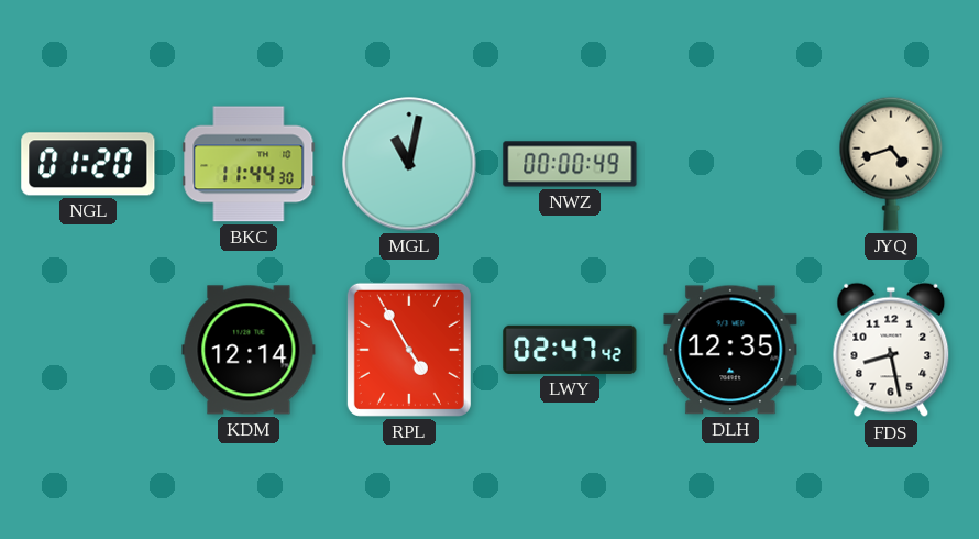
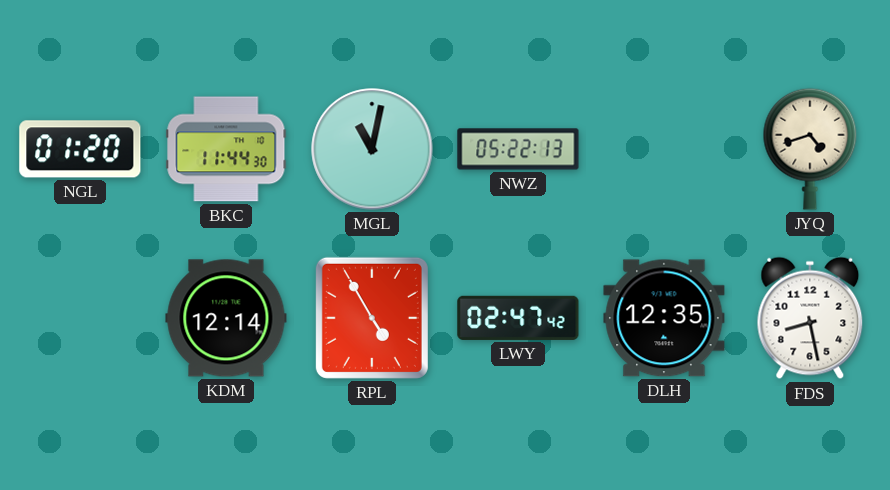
NWZ: 00:00 -> 05:22 (518, 149)
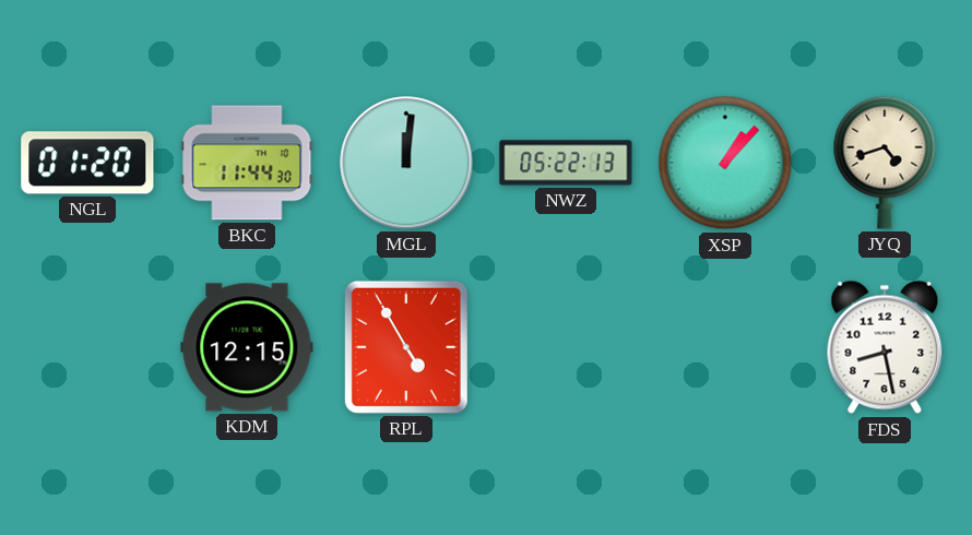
MGL: 11:02 -> 12:01 (406, 163)
XSP: none -> 1:07 (725, 163)
KDM: 12:14 -> 12:15 (247, 347)
LWY: 02:47 -> none (518, 318)
DLH: 12:35 -> none (664, 318)
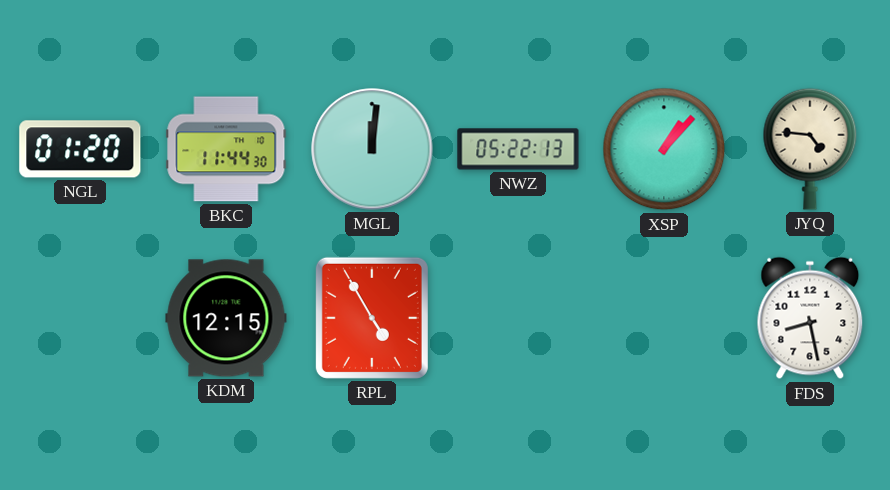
JYQ: 4:42 -> 4:46 (810, 149)
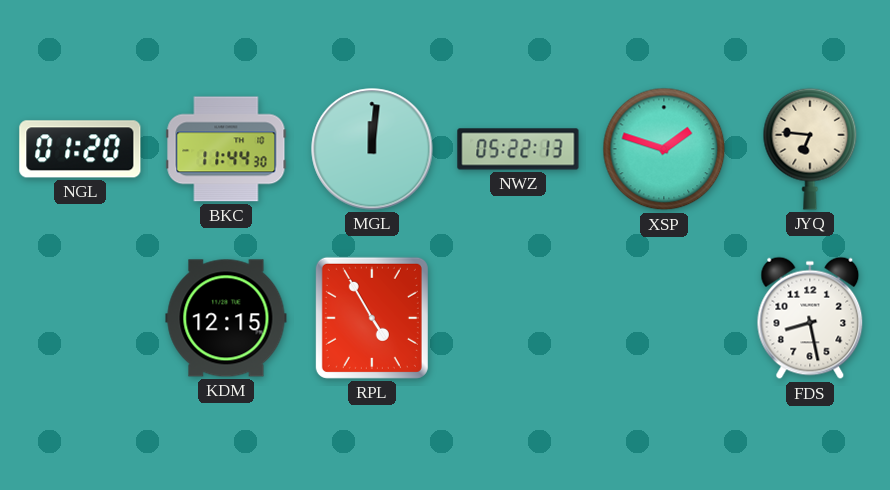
XSP: 1:07 -> 1:48 (664, 149)
JYQ: 4:46 -> 6:46 (810, 149)
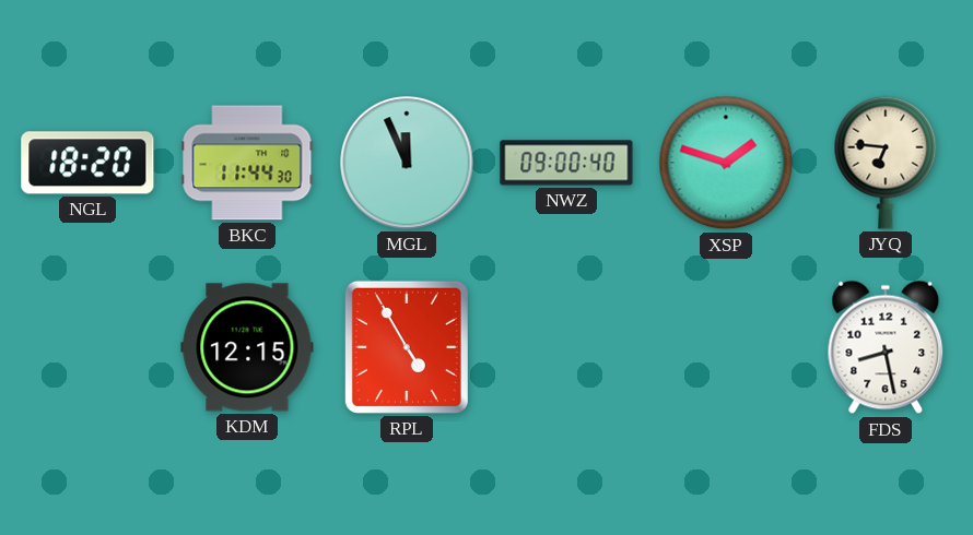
NGL: 01:20 -> 18:20 (87, 163)
MGL: 12:01 -> 11:56 (407, 163)
NWZ: 05:22 -> 09:00 (566, 163)
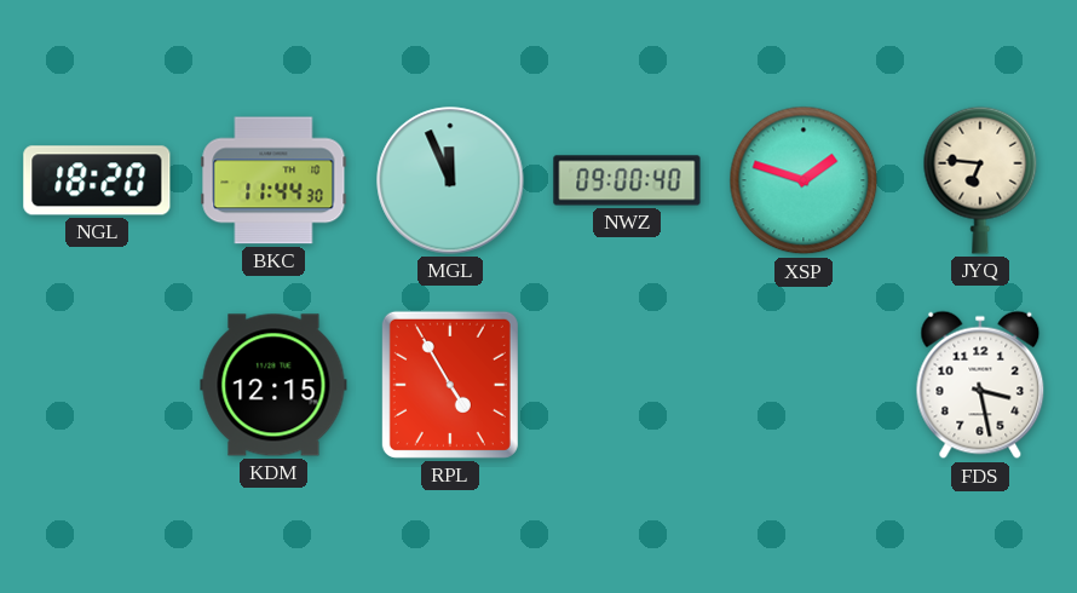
FDS: 8:28 -> 3:28 (980, 385)
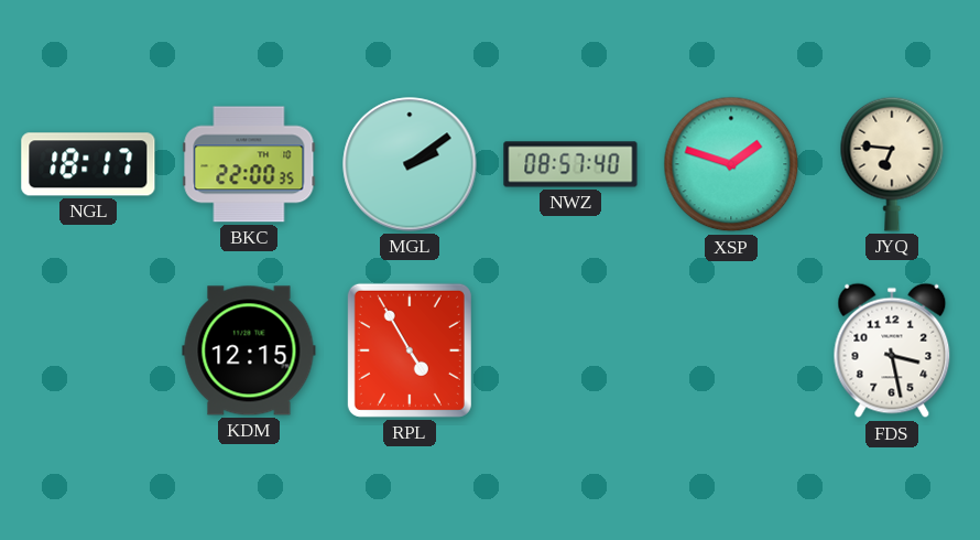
NGL: 18:20 -> 18:17 (88, 164)
BKC: 11:44 -> 22:00 (249, 164)
MGL: 11:56 -> 2:09 (410, 164)
NWZ: 09:00 -> 08:57 (570, 164)
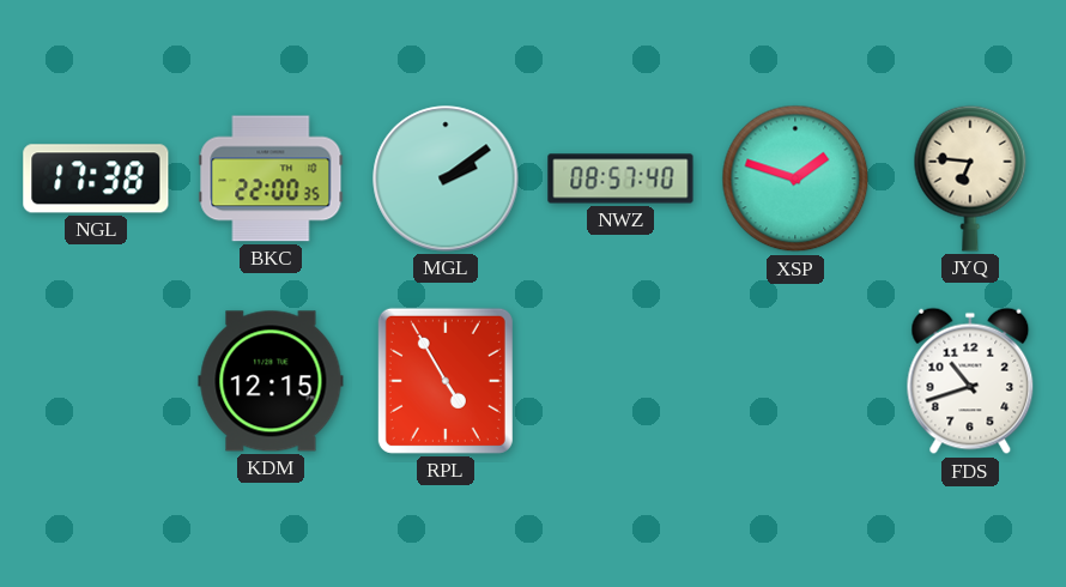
NGL: 18:17 -> 17:38 (96, 178)
FDS: 3:28 -> 10:42 (970, 381)
